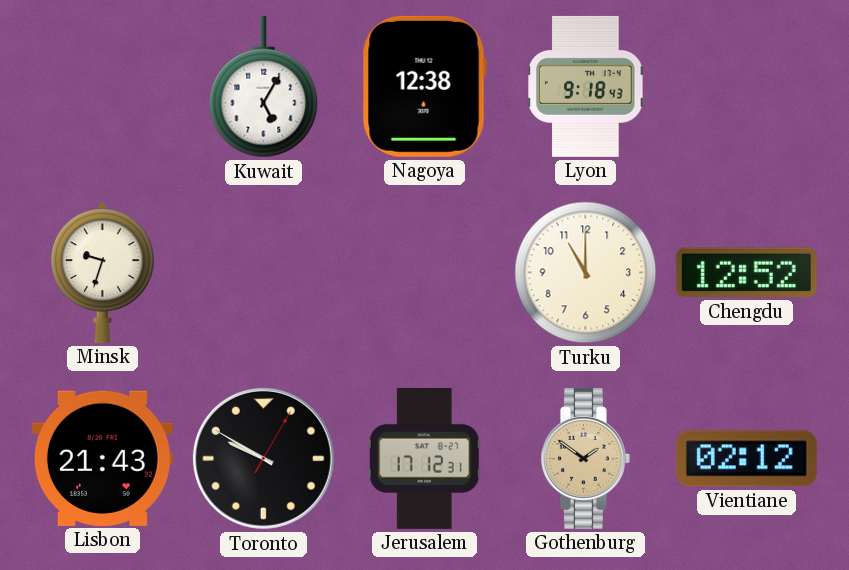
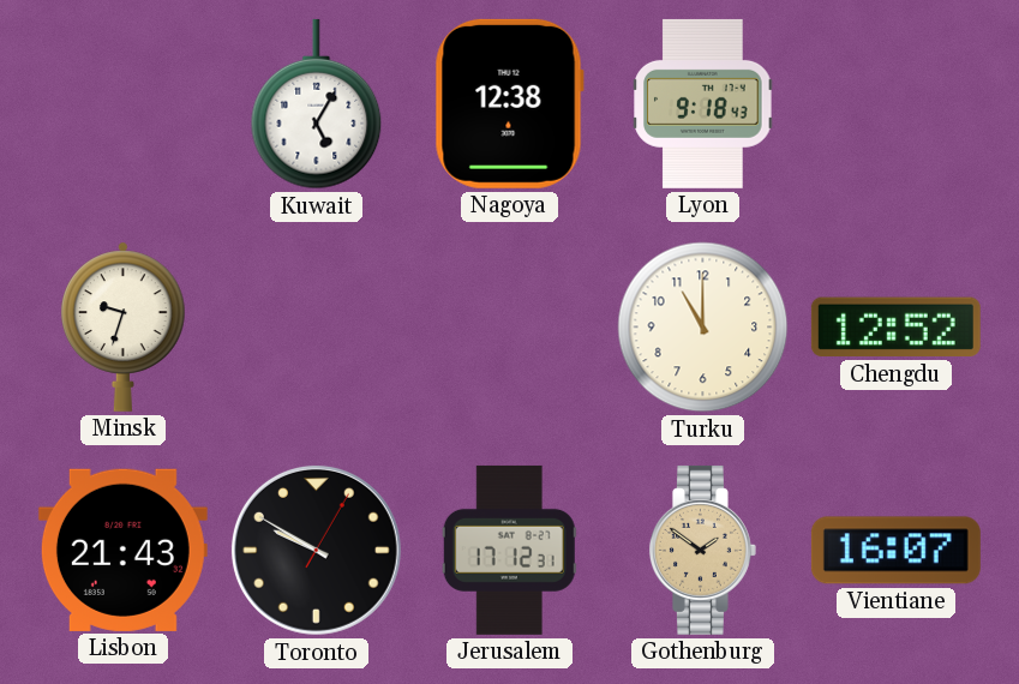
Vientiane: 02:12 -> 16:07 (895, 551)
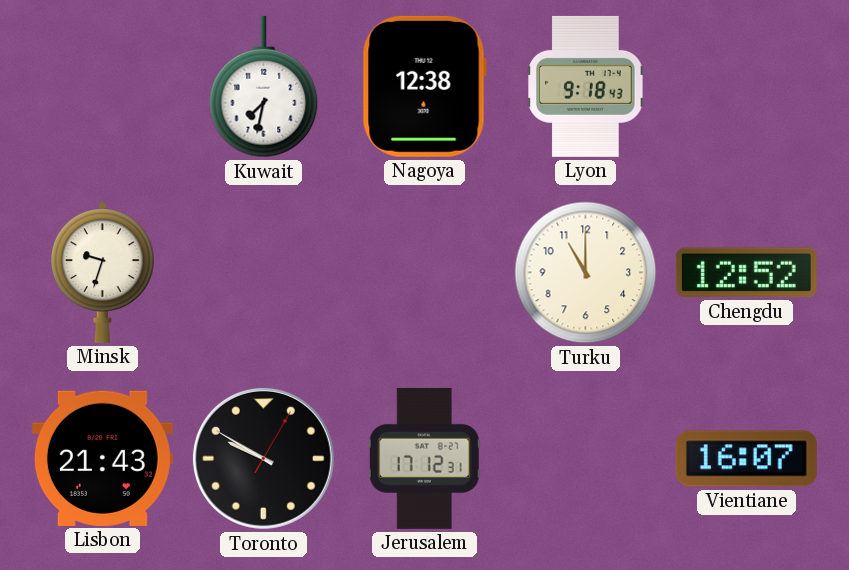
Kuwait: 5:05 -> 7:32 (264, 87)
Gothenburg: 1:51 -> none (702, 550)
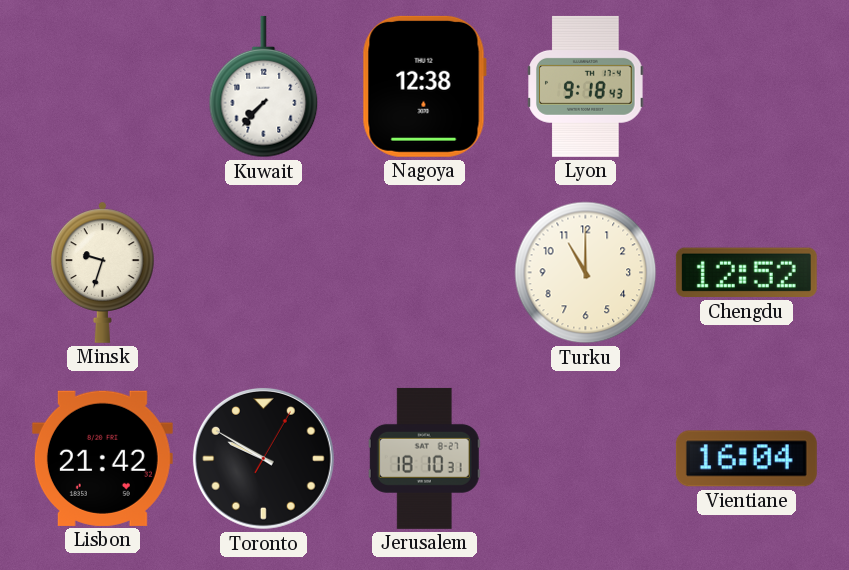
Kuwait: 7:32 -> 7:37 (264, 87)
Lisbon: 21:43 -> 21:42 (102, 458)
Jerusalem: 17:12 -> 18:10 (424, 458)
Vientiane: 16:07 -> 16:04 (746, 459)
